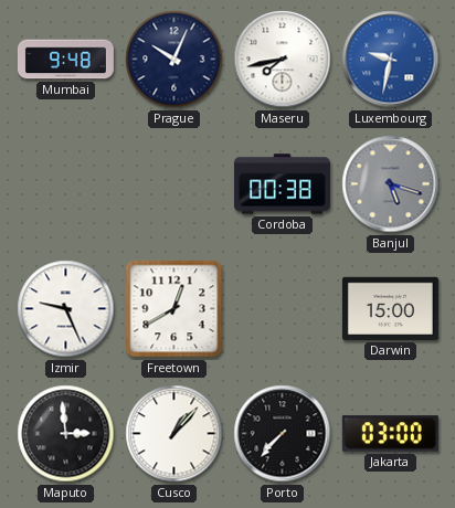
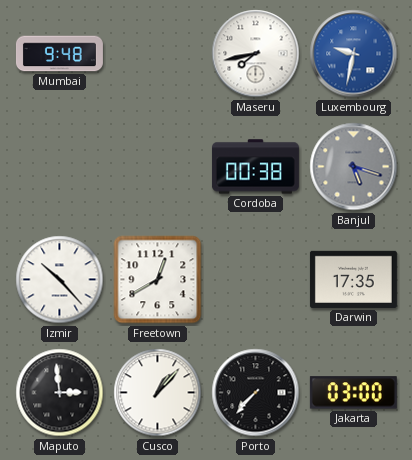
Prague: 10:04 -> none (174, 60)
Izmir: 9:26 -> 10:23 (60, 280)
Darwin: 15:00 -> 17:35 (353, 279)
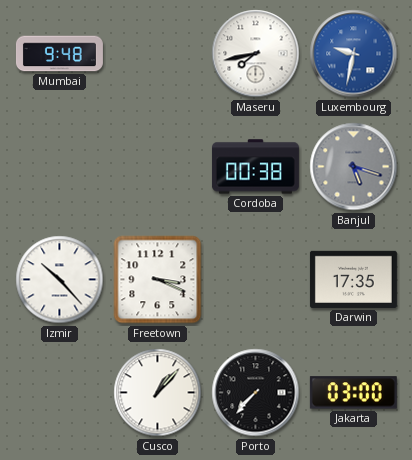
Freetown: 12:40 -> 3:19 (158, 280)
Maputo: 2:59 -> none (60, 393)
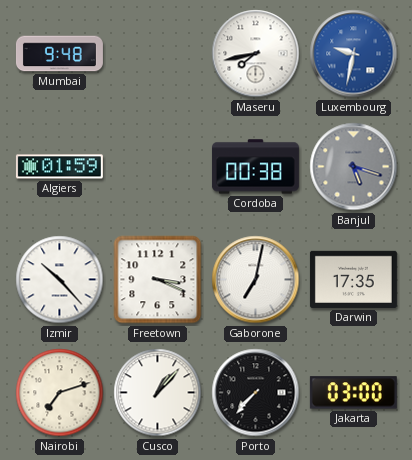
Algiers: none -> 01:59 (59, 167)
Gaborone: none -> 7:02 (256, 280)
Nairobi: none -> 7:12 (60, 393)
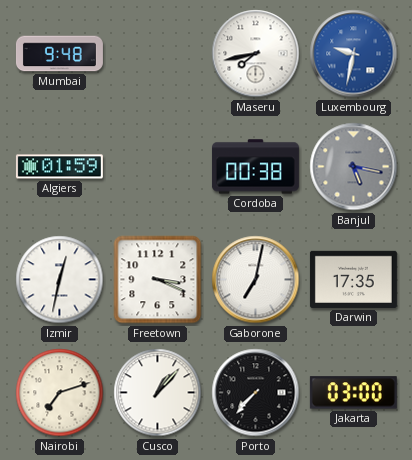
Banjul: 5:18 -> 5:17 (354, 167)
Izmir: 10:23 -> 12:32 (60, 280)
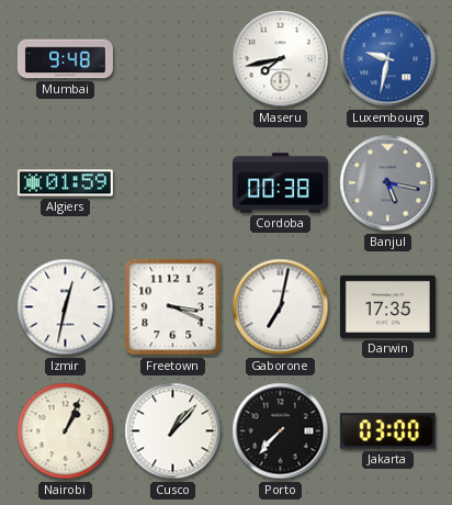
Nairobi: 7:12 -> 1:04 (66, 431)
